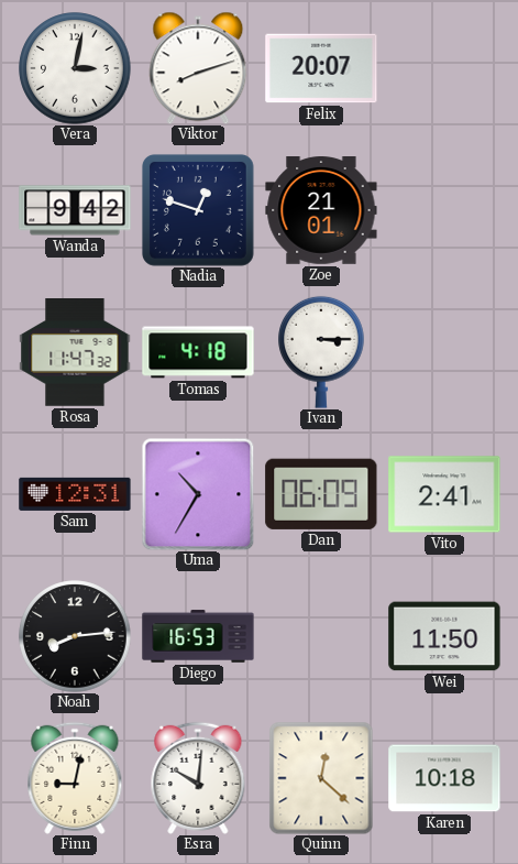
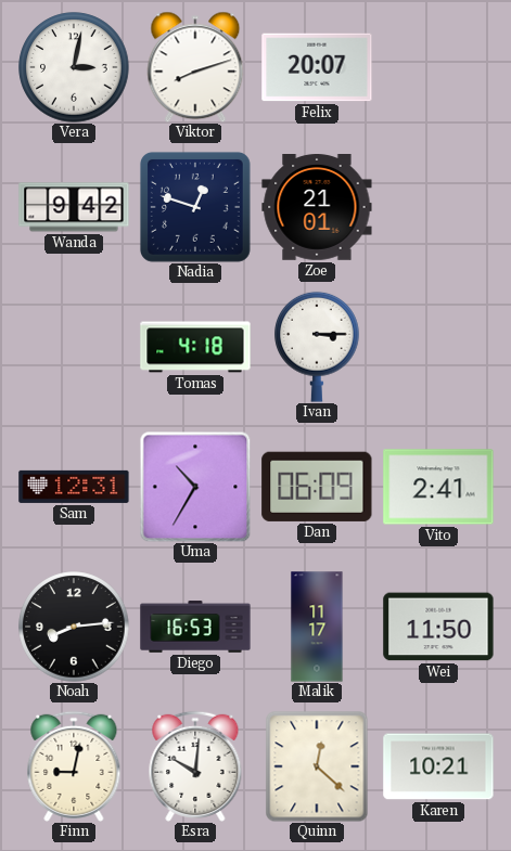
Rosa: 11:47 -> none (75, 353)
Malik: none -> 11:17 (317, 627)
Karen: 10:18 -> 10:21 (438, 766)
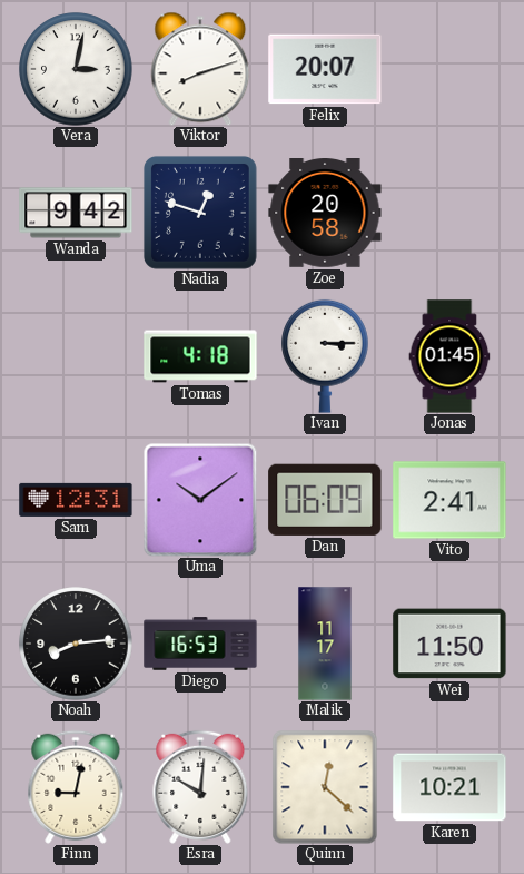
Zoe: 21:01 -> 20:58 (325, 214)
Jonas: none -> 01:45 (449, 356)
Uma: 10:35 -> 10:09 (200, 500)
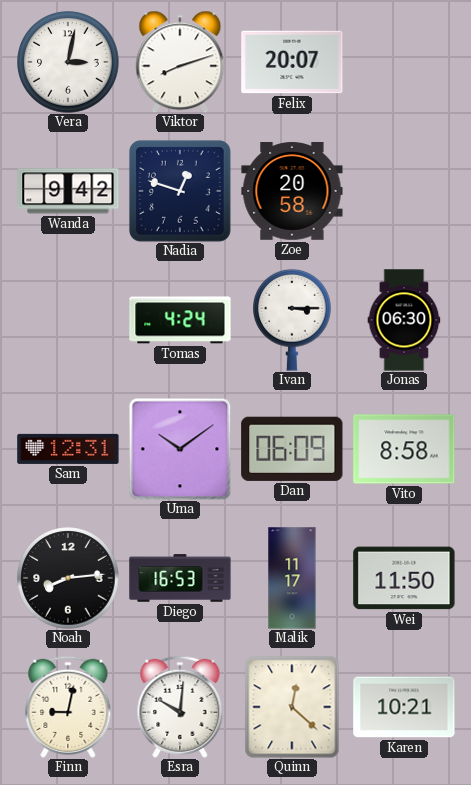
Tomas: 4:18 -> 4:24 (180, 320)
Jonas: 01:45 -> 06:30 (404, 320)
Vito: 2:41 -> 8:58 (404, 449)
